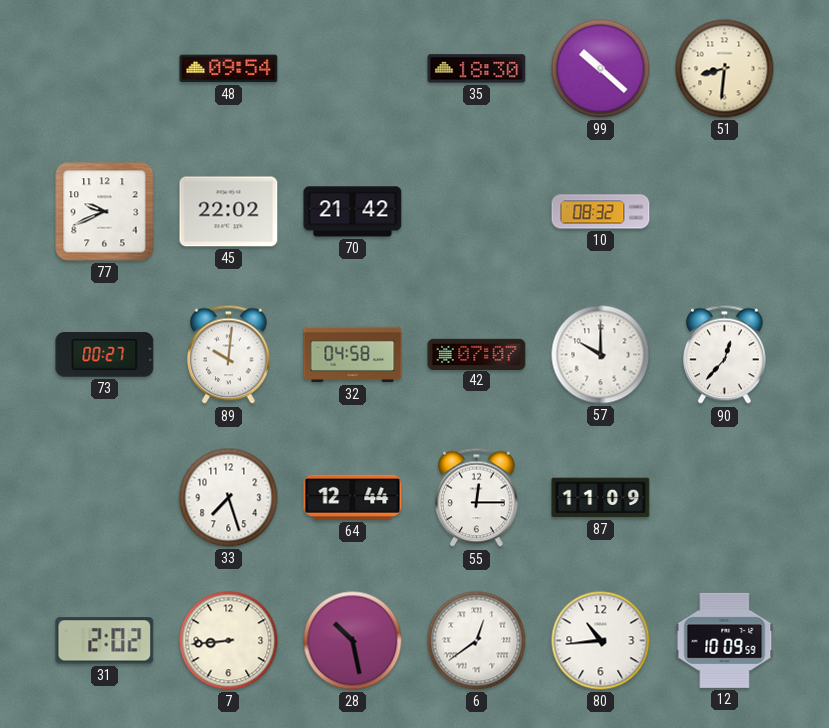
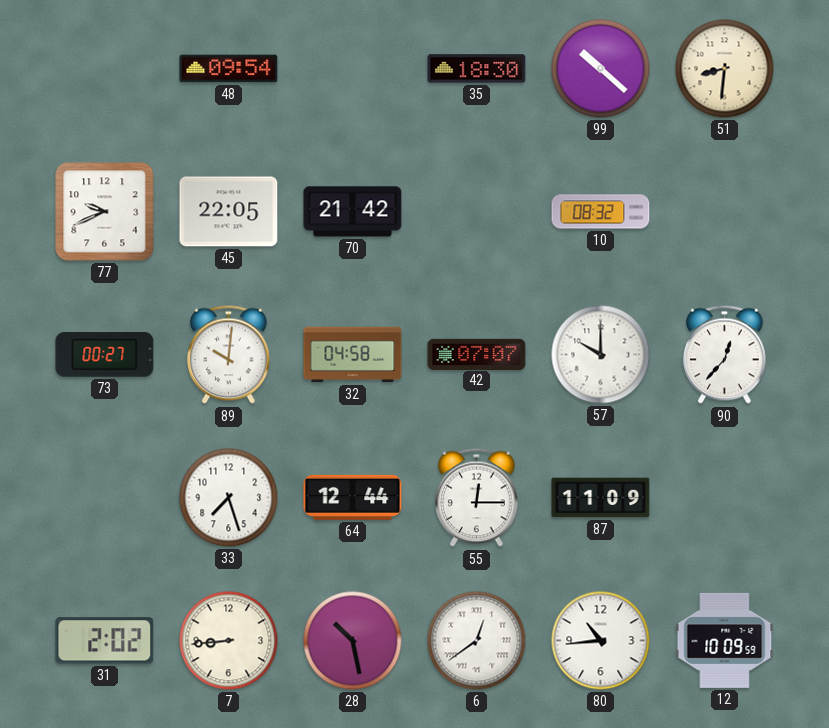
45: 22:02 -> 22:05 (229, 212)
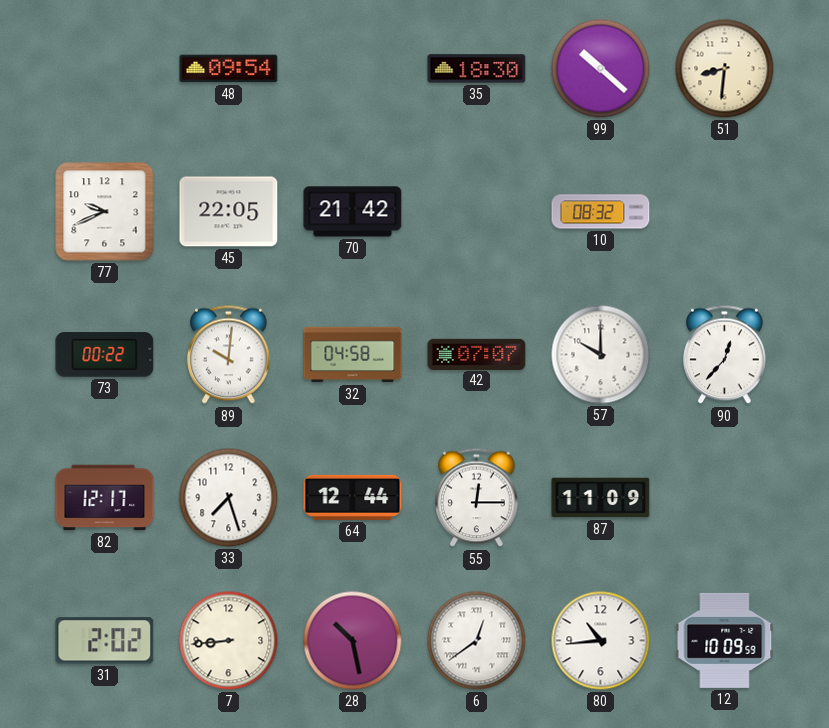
73: 00:27 -> 00:22 (105, 355)
82: none -> 12:17 (105, 498)
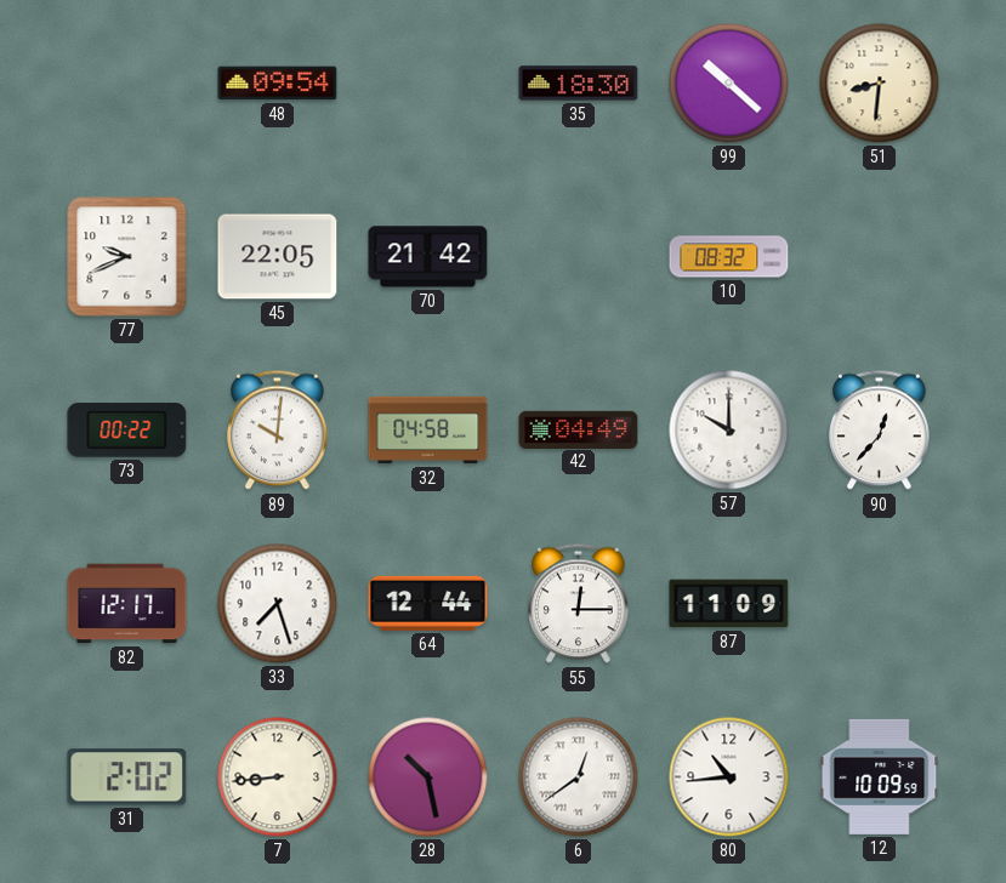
42: 07:07 -> 04:49 (579, 429)
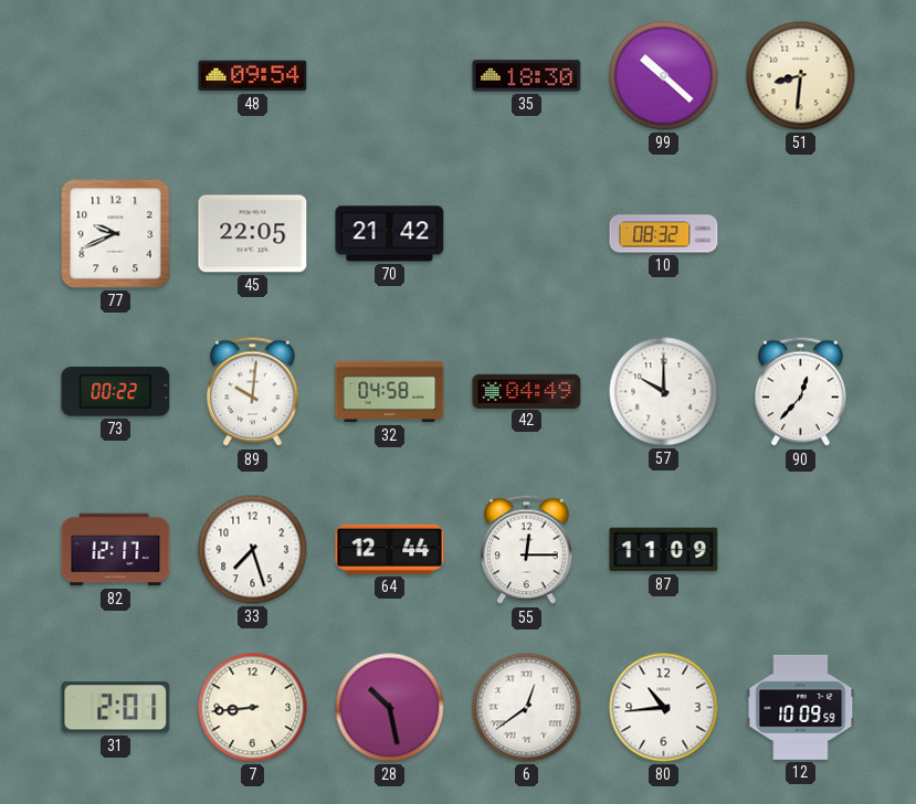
31: 2:02 -> 2:01 (116, 708)
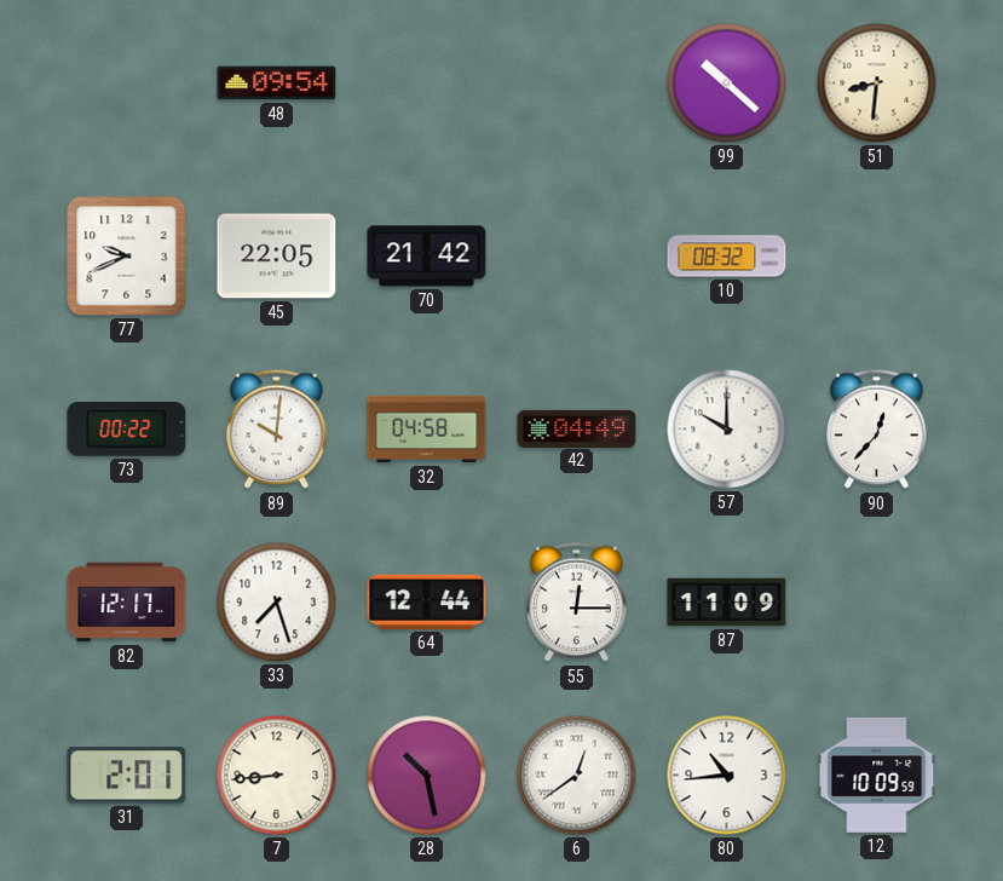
35: 18:30 -> none (527, 76)
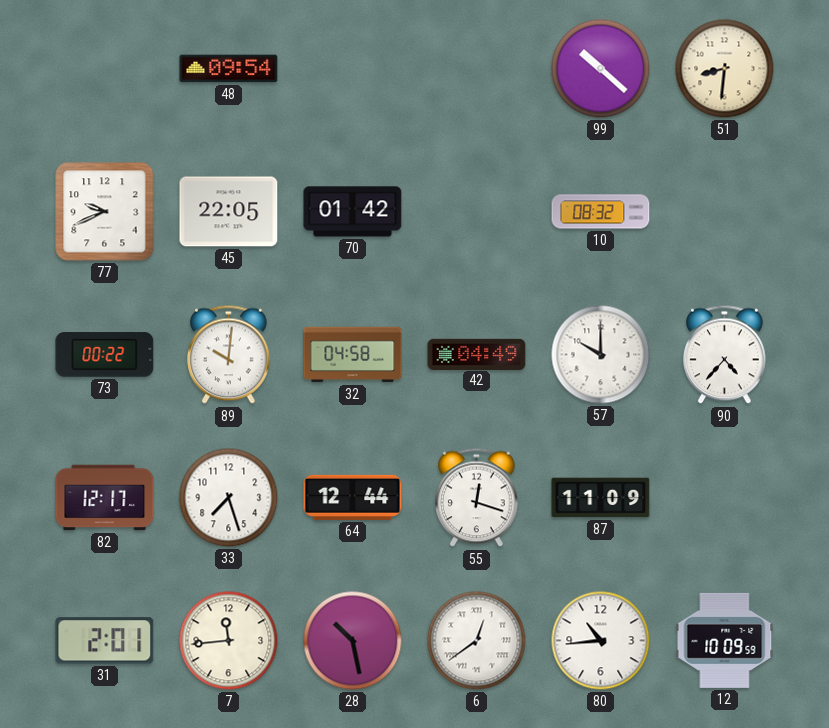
70: 21:42 -> 01:42 (353, 212)
90: 12:37 -> 4:37 (725, 355)
55: 12:15 -> 12:18 (477, 498)
7: 8:44 -> 11:44 (229, 641)
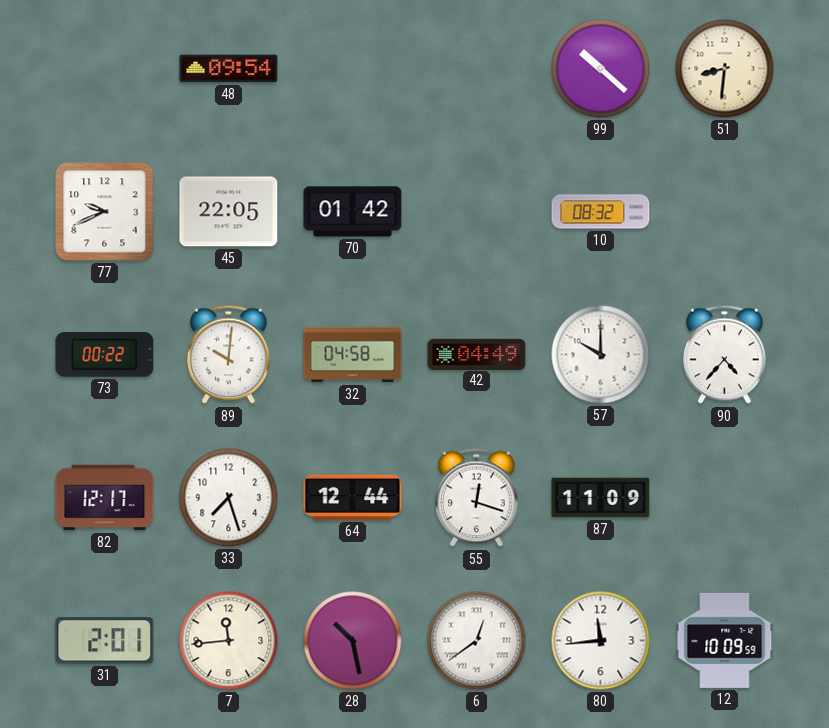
80: 10:44 -> 11:44 (601, 641)
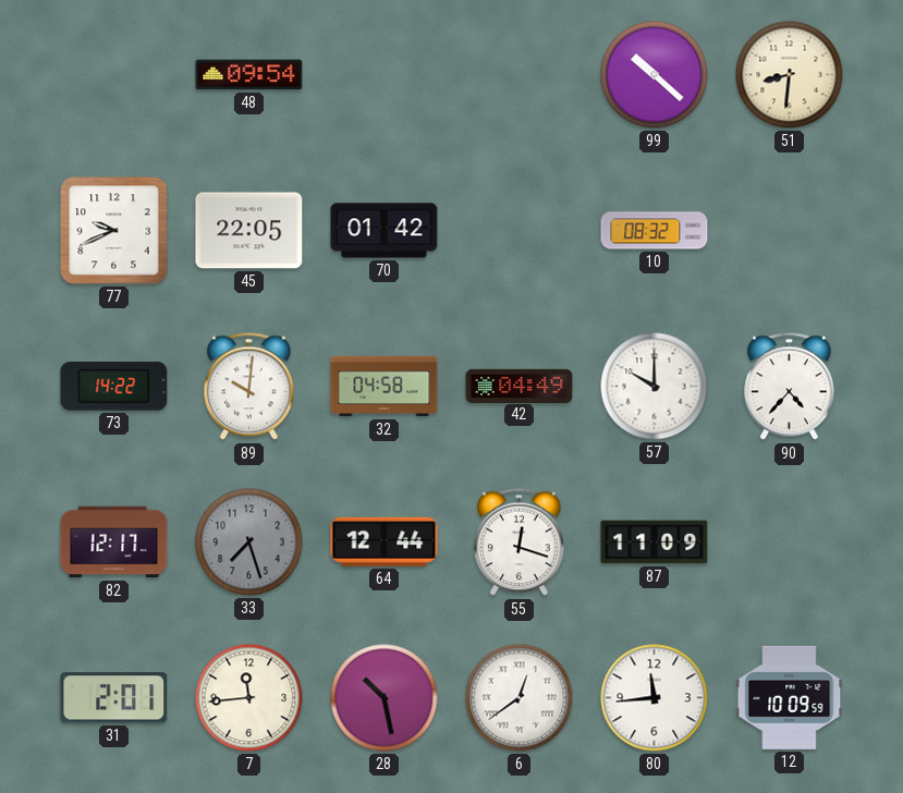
73: 00:22 -> 14:22 (114, 387)
33 dial: white -> grey (249, 542)
